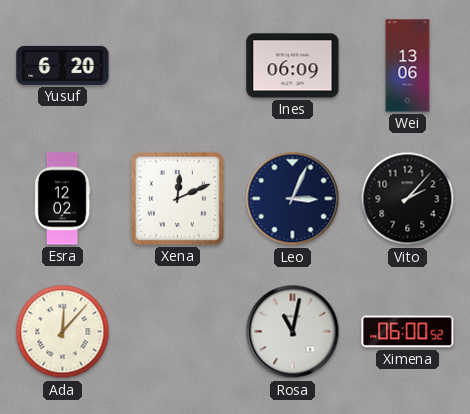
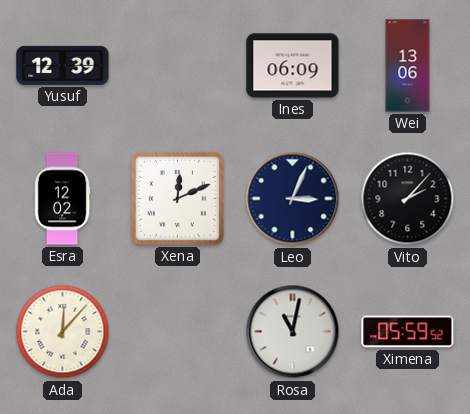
Yusuf: 6:20 -> 12:39 (63, 65)
Ximena: 06:00 -> 05:59 (408, 332)
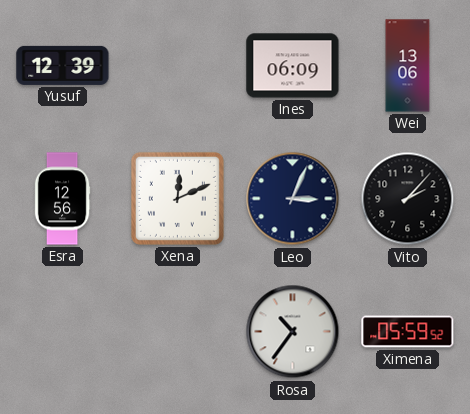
Esra: 12:02 -> 12:56 (62, 199)
Ada: 12:07 -> none (63, 332)
Rosa: 11:02 -> 10:36 (293, 332)
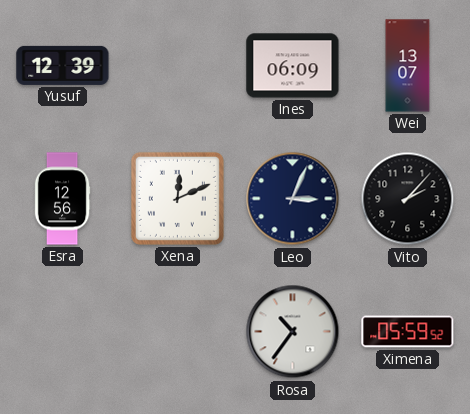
Wei: 13:06 -> 13:07 (408, 66)
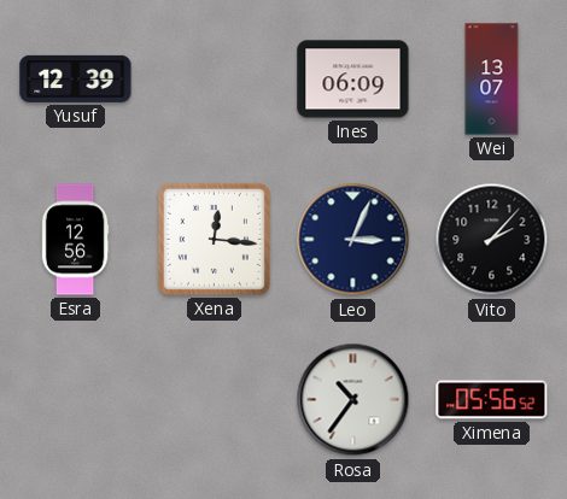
Xena: 12:11 -> 12:16 (214, 239)
Ximena: 05:59 -> 05:56 (492, 400)
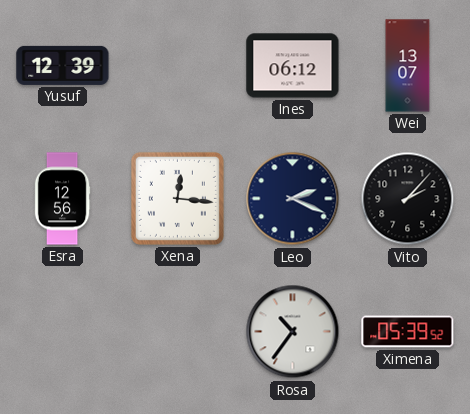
Ines: 06:09 -> 06:12 (293, 66)
Leo: 3:04 -> 2:19 (293, 199)
Ximena: 05:56 -> 05:39 (408, 332)
